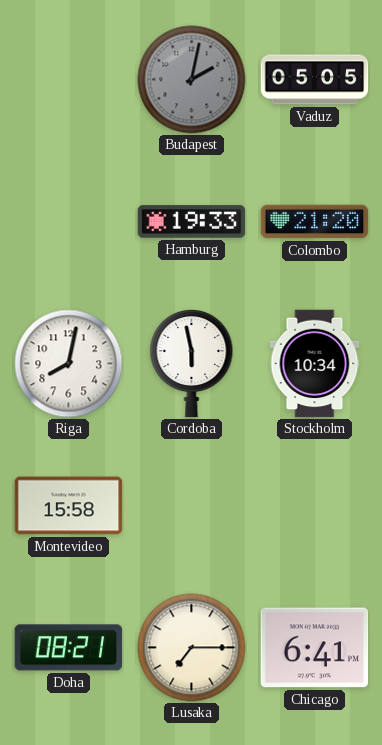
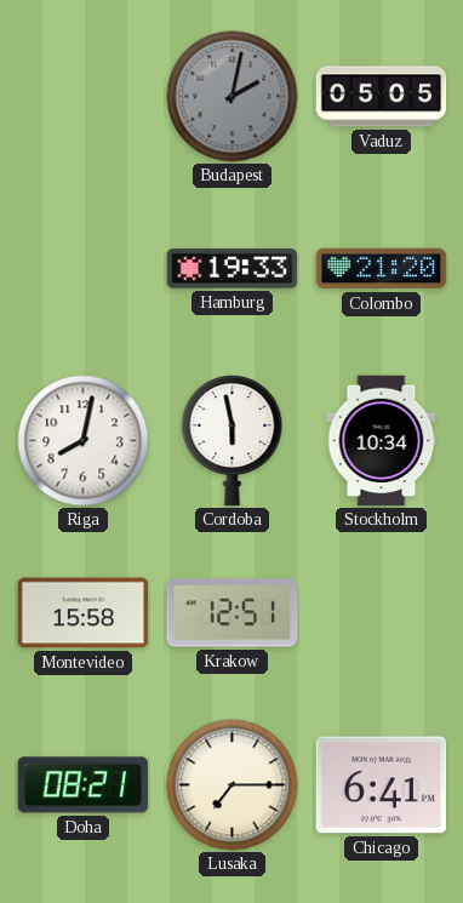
Krakow: none -> 12:51 (233, 613)
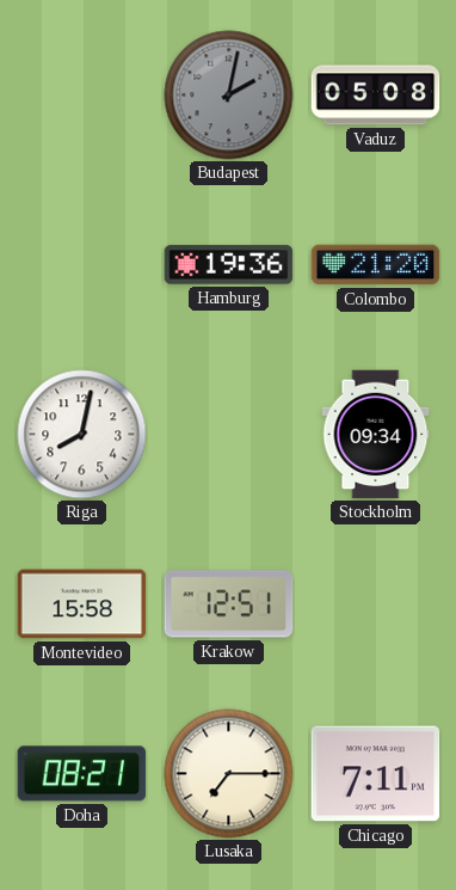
Vaduz: 05:05 -> 05:08 (376, 96)
Hamburg: 19:33 -> 19:36 (229, 265)
Cordoba: 5:58 -> none (233, 441)
Stockholm: 10:34 -> 09:34 (376, 435)
Chicago: 6:41 -> 7:11 (376, 774)
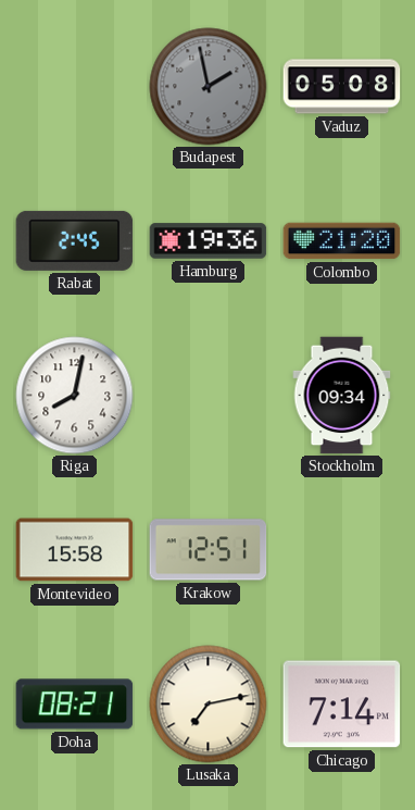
Budapest: 2:02 -> 1:58 (209, 87)
Rabat: none -> 2:45 (75, 240)
Lusaka: 7:15 -> 7:13 (209, 705)
Chicago: 7:11 -> 7:14 (342, 705)
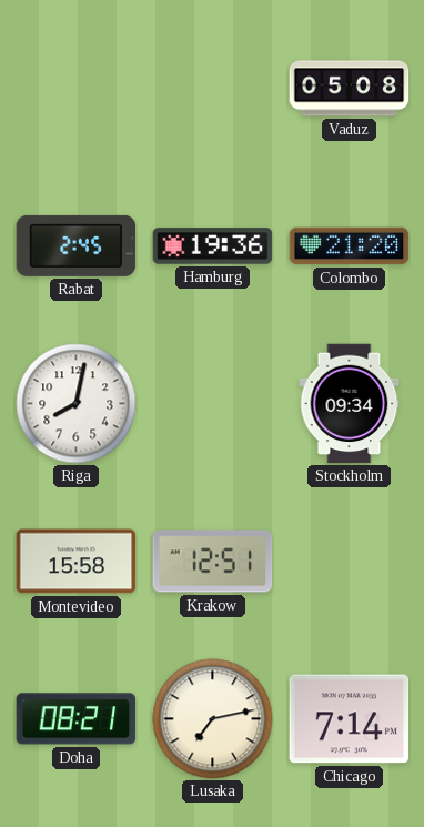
Budapest: 1:58 -> none (209, 87)
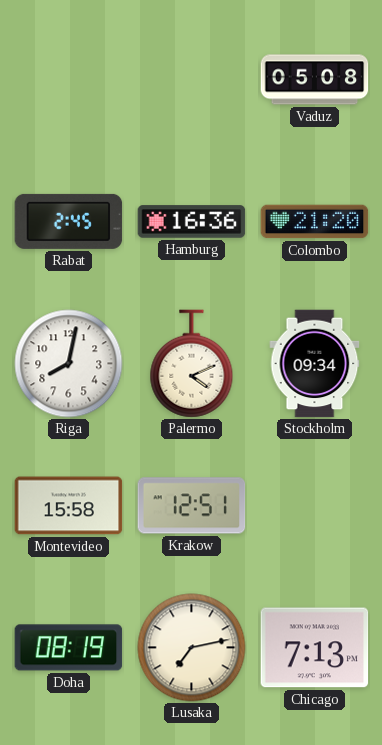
Hamburg: 19:36 -> 16:36 (192, 222)
Palermo: none -> 4:11 (192, 364)
Doha: 08:21 -> 08:19 (69, 648)
Chicago: 7:14 -> 7:13 (315, 648)
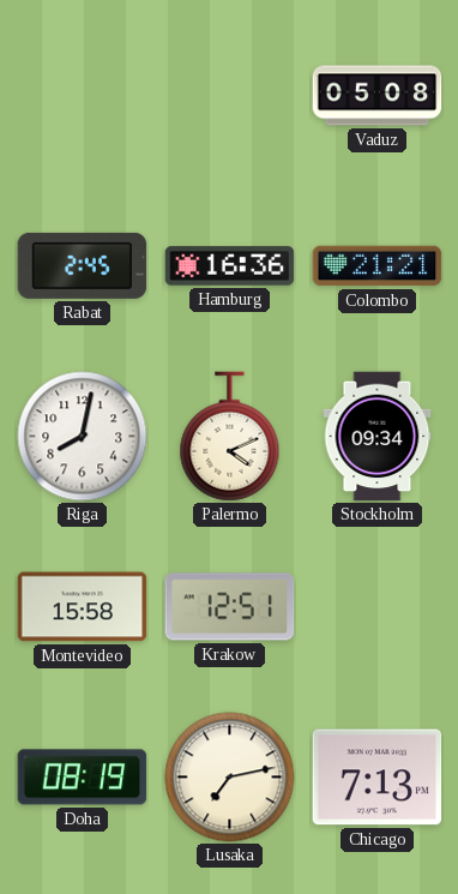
Colombo: 21:20 -> 21:21 (378, 266)
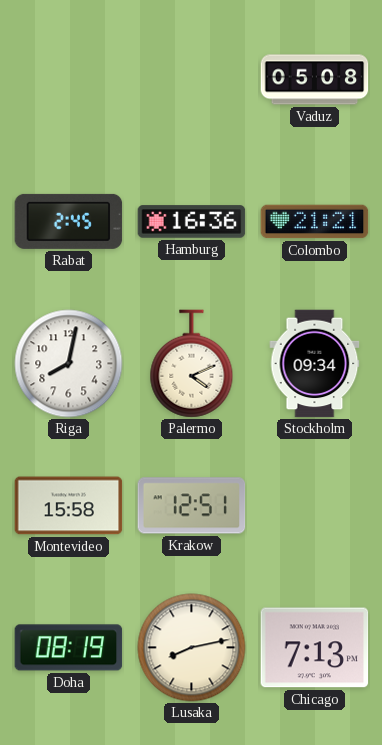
Lusaka: 7:13 -> 8:13 (192, 648)
